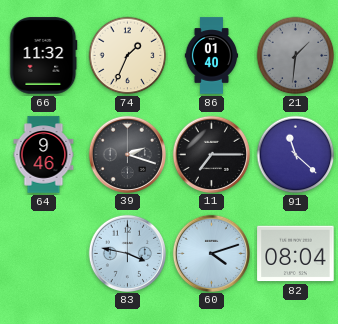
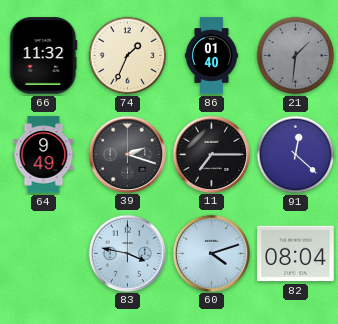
64: 9:46 -> 9:49 (44, 155)
91: 11:22 -> 12:22 (296, 155)
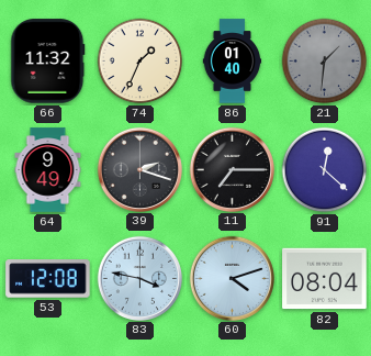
53: none -> 12:08 (48, 279)
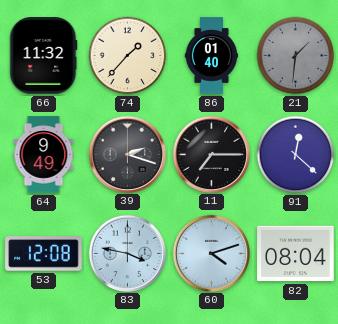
74: 1:34 -> 1:37 (128, 56)
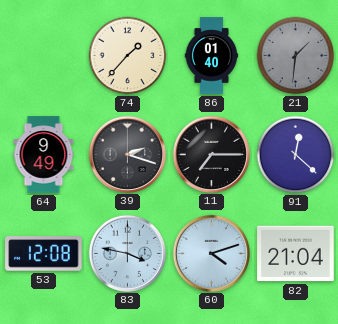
66: 11:32 -> none (44, 56)
82: 08:04 -> 21:04 (296, 254)
